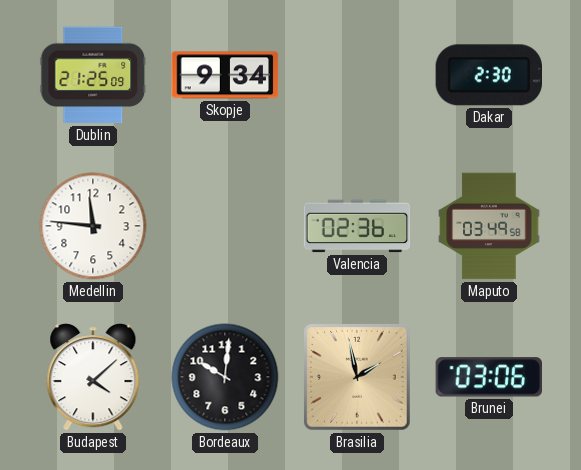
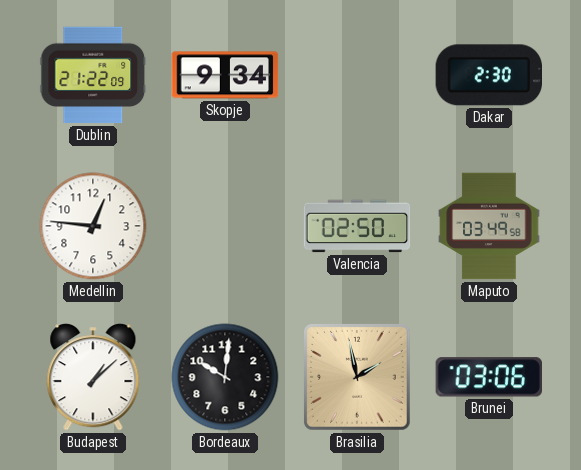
Dublin: 21:25 -> 21:22 (93, 75)
Medellin: 11:46 -> 12:46 (93, 226)
Valencia: 02:36 -> 02:50 (357, 226)
Budapest: 4:08 -> 1:08 (93, 377)
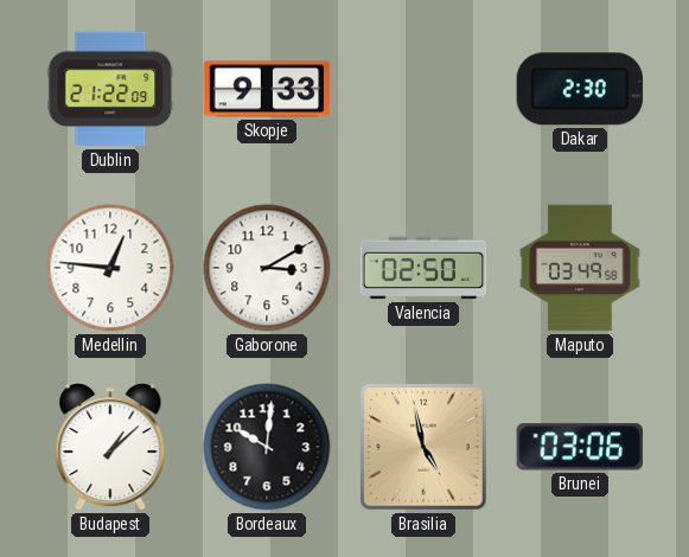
Skopje: 9:34 -> 9:33 (267, 89)
Gaborone: none -> 3:10 (267, 268)
Brasilia: 1:58 -> 4:58 (425, 448)
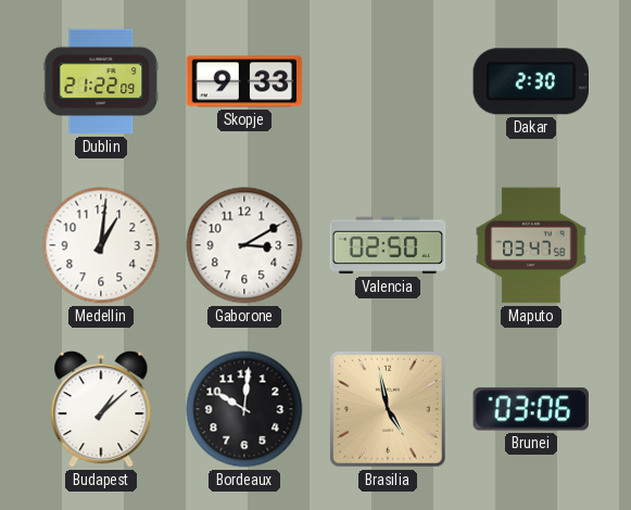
Medellin: 12:46 -> 1:01 (101, 245)
Maputo: 03:49 -> 03:47 (531, 245)
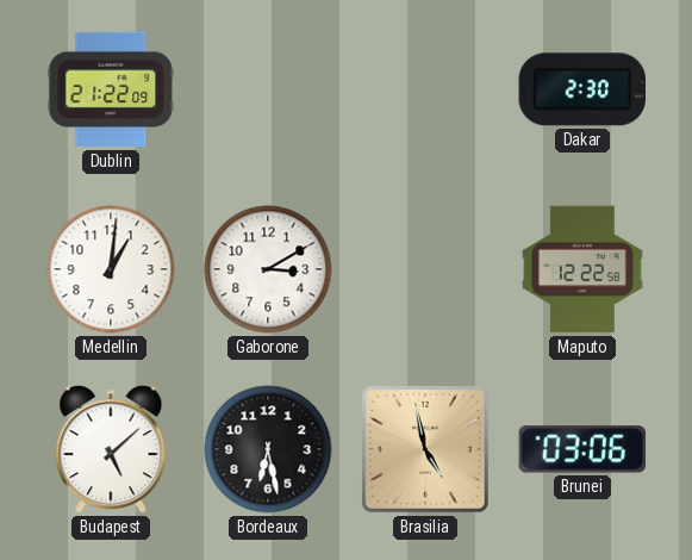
Skopje: 9:33 -> none (244, 81)
Valencia: 02:50 -> none (388, 245)
Maputo: 03:47 -> 12:22 (582, 269)
Budapest: 1:08 -> 5:08 (111, 449)
Bordeaux: 10:01 -> 6:28 (268, 449)
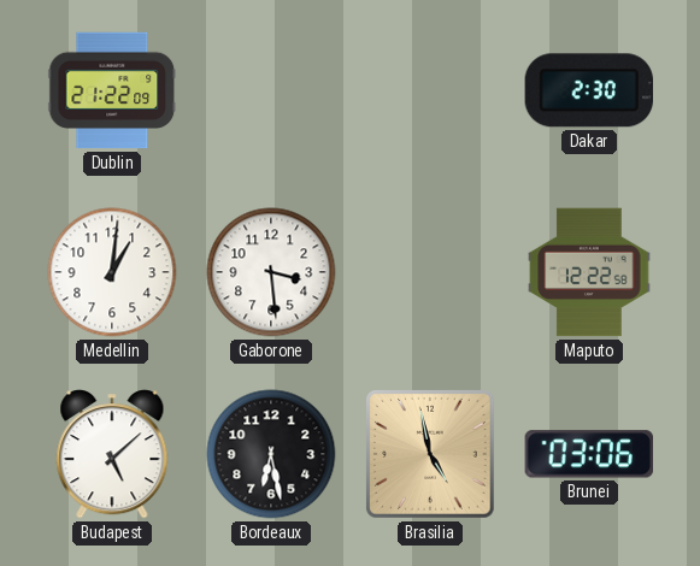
Gaborone: 3:10 -> 3:29 (271, 272)
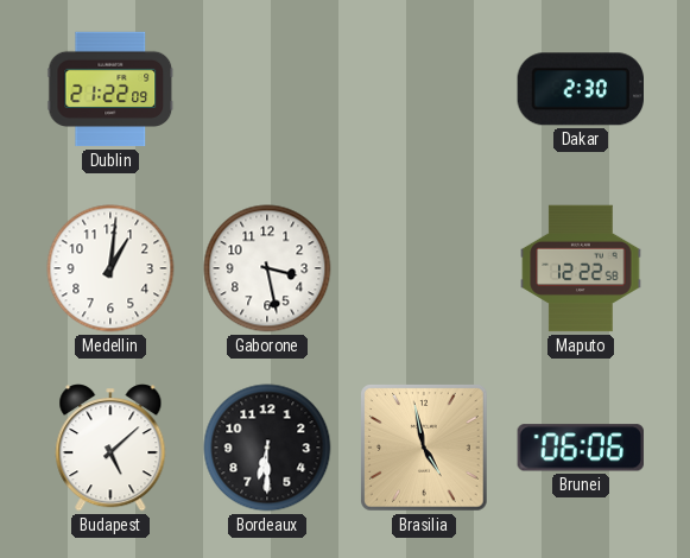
Gaborone: 3:29 -> 3:28 (267, 268)
Bordeaux: 6:28 -> 6:30 (267, 448)
Brunei: 03:06 -> 06:06 (580, 448)
